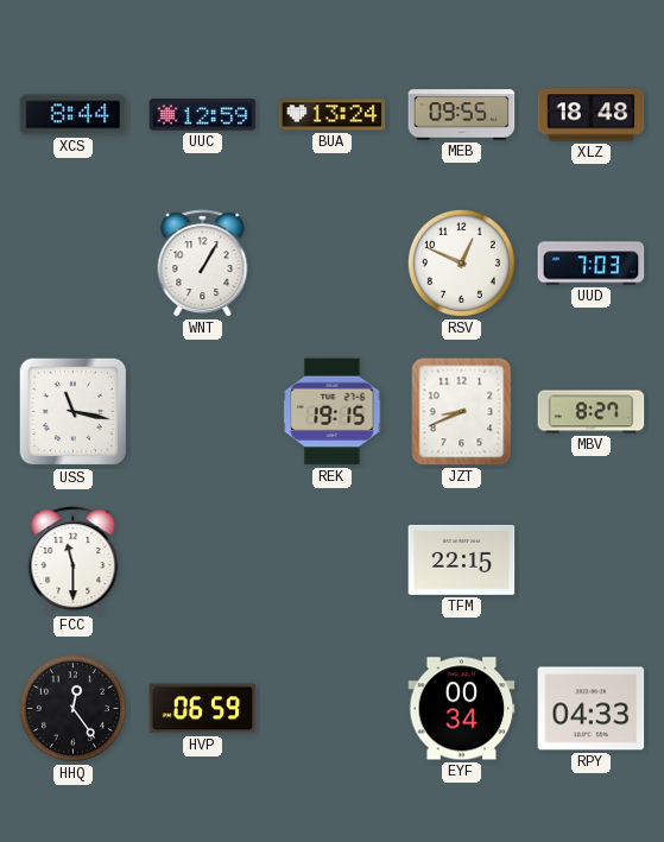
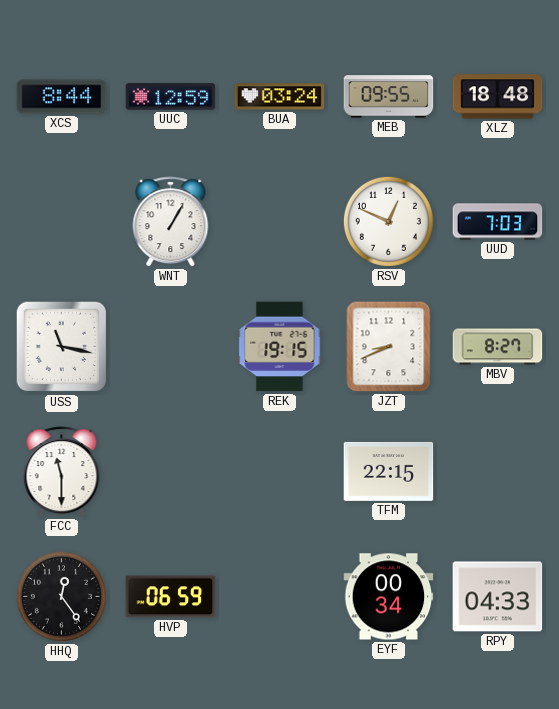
BUA: 13:24 -> 03:24 (280, 97)
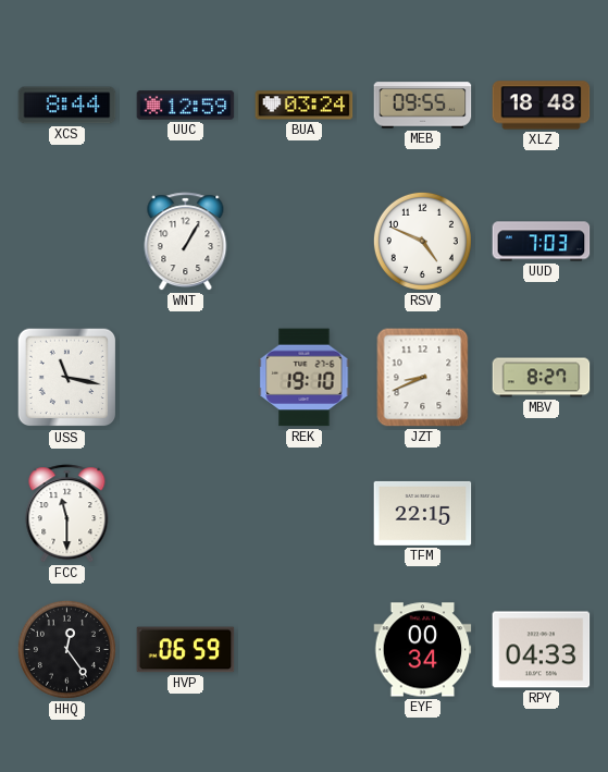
RSV: 12:49 -> 4:49 (422, 241)
REK: 19:15 -> 19:10 (305, 378)
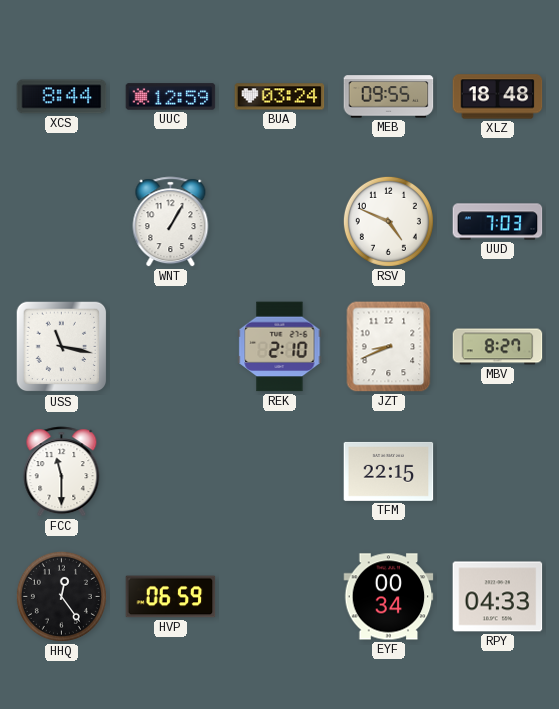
REK: 19:10 -> 2:10 (280, 347)
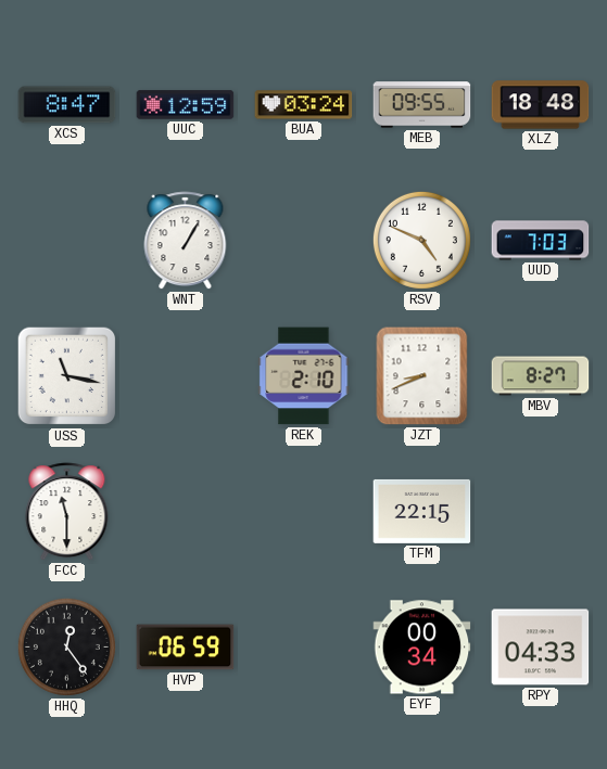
XCS: 8:44 -> 8:47 (67, 105)
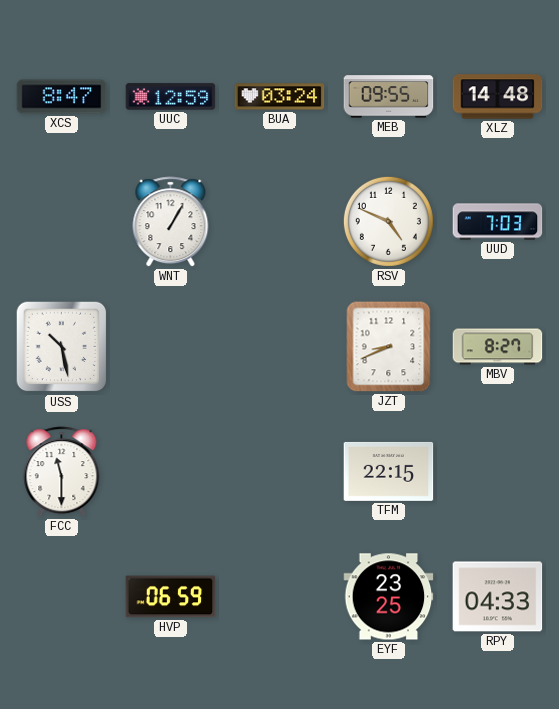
XLZ: 18:48 -> 14:48 (498, 97)
USS: 11:17 -> 10:28 (62, 347)
REK: 2:10 -> none (304, 376)
HHQ: 12:24 -> none (66, 646)
EYF: 00:34 -> 23:25 (389, 597)
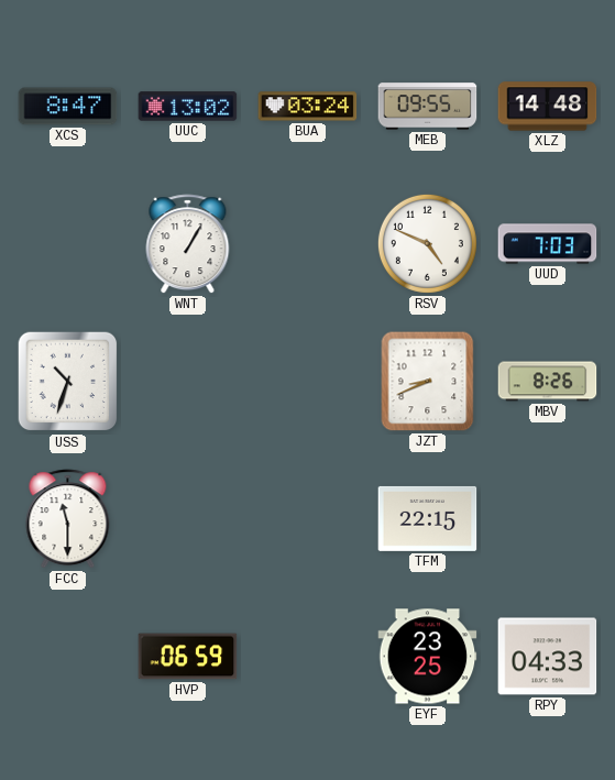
UUC: 12:59 -> 13:02 (188, 107)
USS: 10:28 -> 10:33 (68, 382)
MBV: 8:27 -> 8:26 (548, 382)
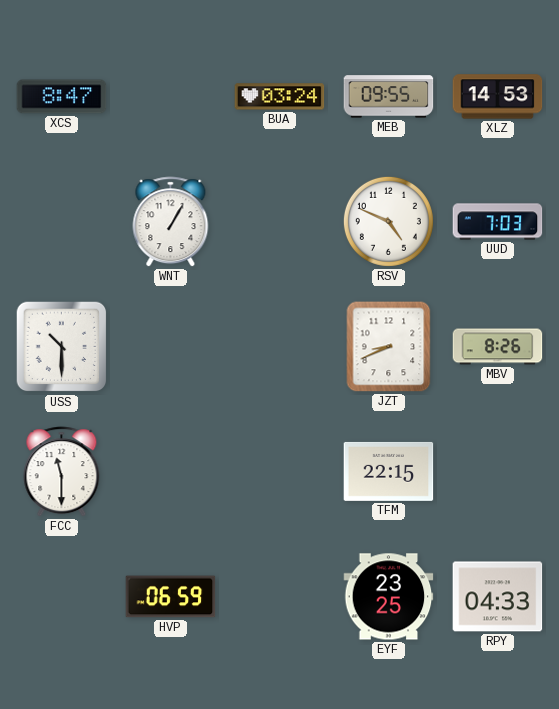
UUC: 13:02 -> none (188, 107)
XLZ: 14:48 -> 14:53 (498, 97)
USS: 10:33 -> 10:30 (62, 347)
